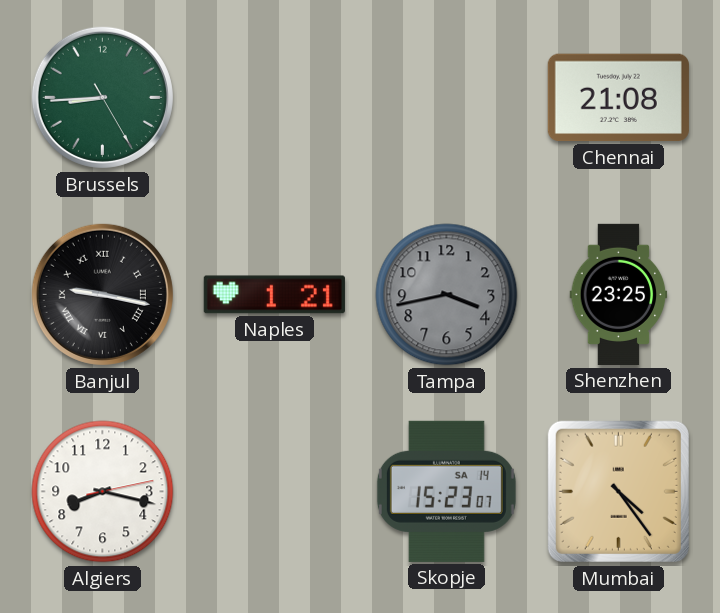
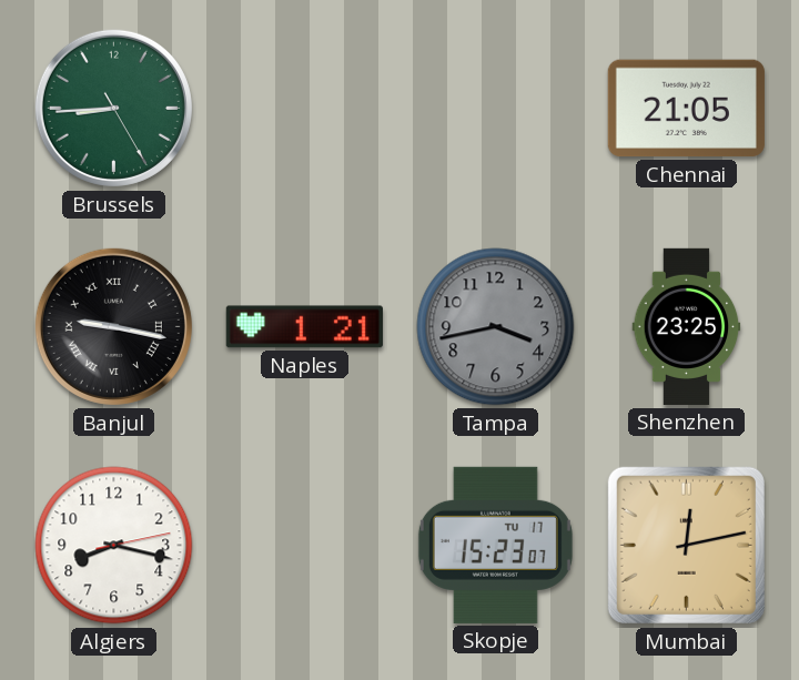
Chennai: 21:08 -> 21:05 (686, 109)
Skopje date: SA 14 -> TU 17 (495, 545)
Mumbai: 4:24 -> 12:13 (686, 545)
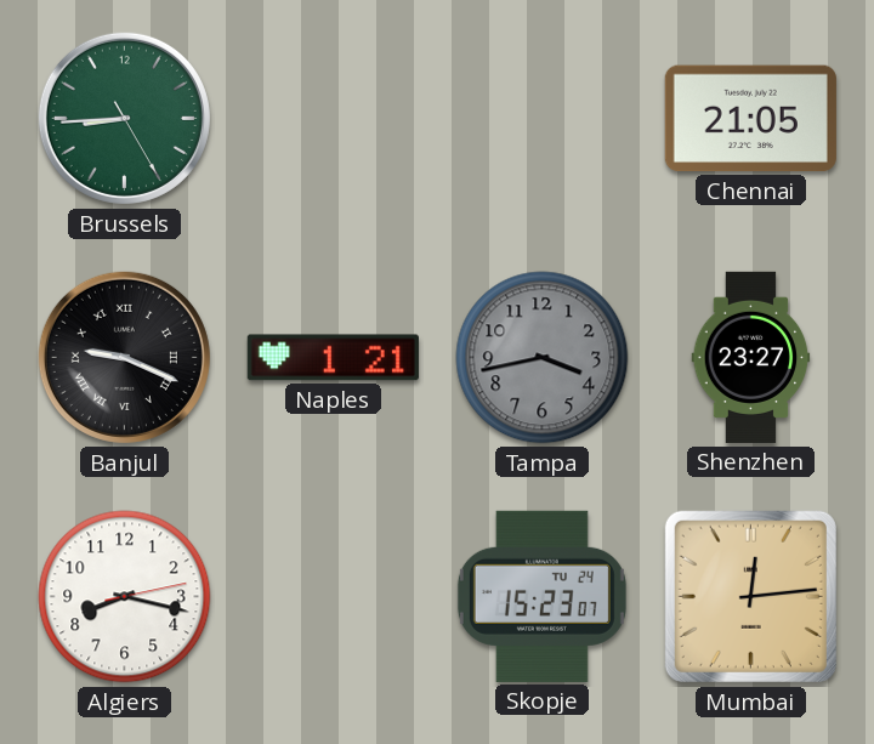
Banjul: 9:17 -> 9:19 (124, 357)
Shenzhen: 23:25 -> 23:27 (751, 357)
Skopje date: TU 17 -> TU 24 (541, 596)
Mumbai: 12:13 -> 12:14 (750, 596)
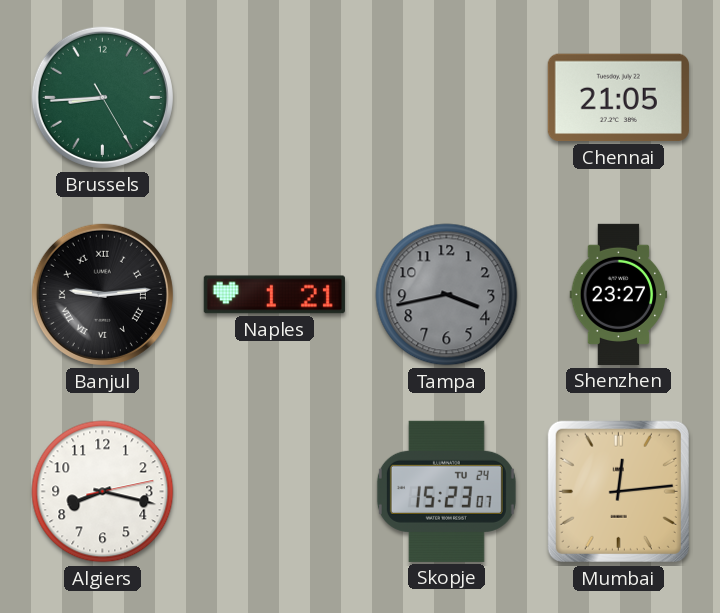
Banjul: 9:19 -> 9:14 (102, 294)
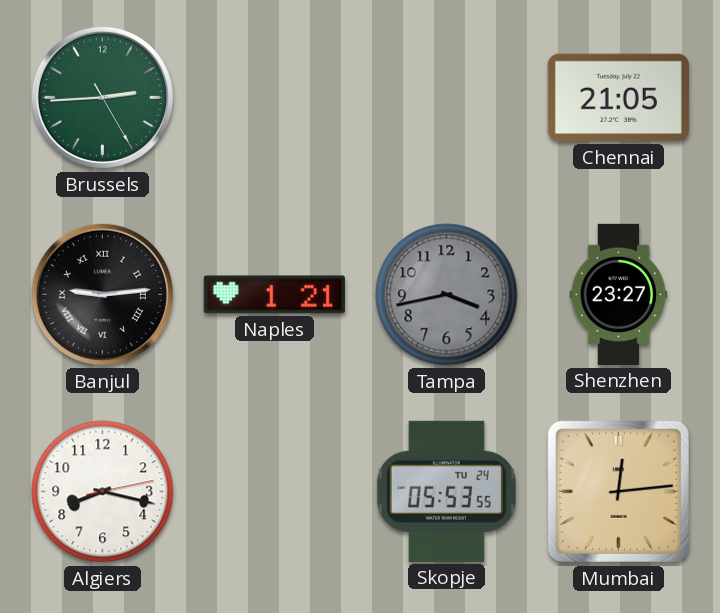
Brussels: 8:44 -> 2:44 (102, 97)
Skopje: 15:23 -> 05:53 (446, 491)
